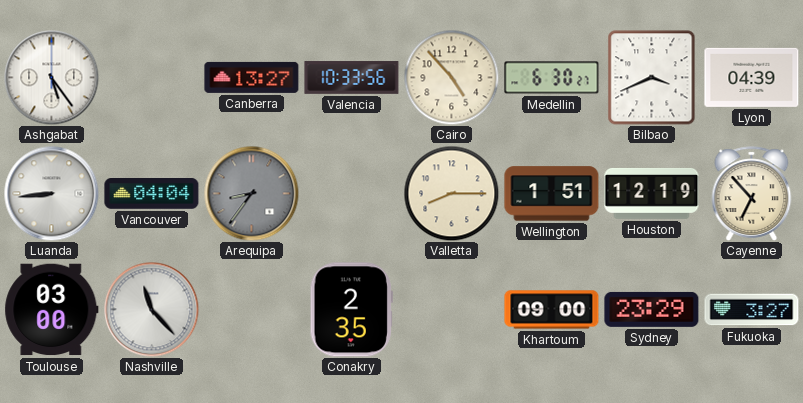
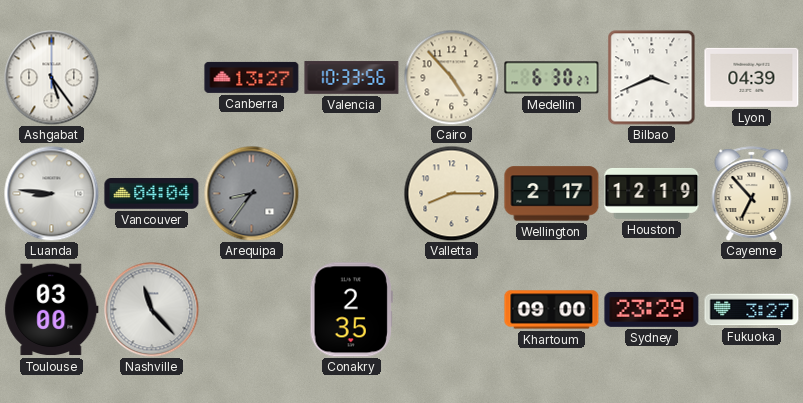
Luanda: 8:44 -> 8:46 (51, 193)
Wellington: 1:51 -> 2:17 (552, 194)
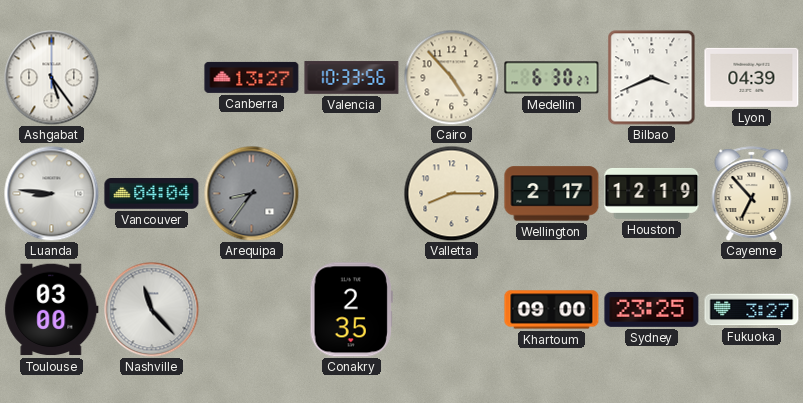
Sydney: 23:29 -> 23:25 (652, 309)
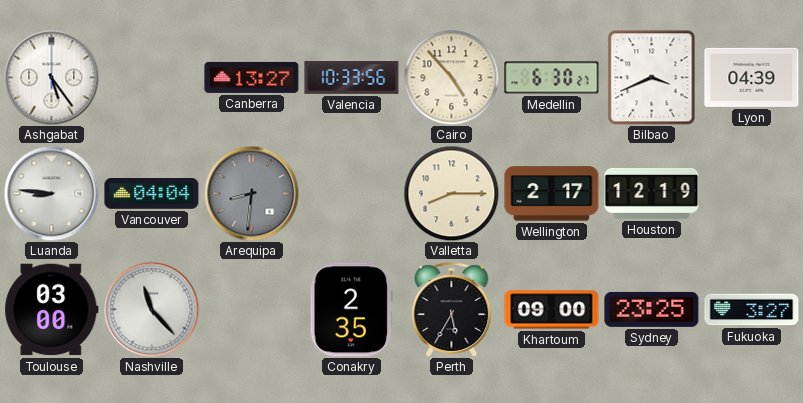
Arequipa: 8:36 -> 8:31 (251, 193)
Cayenne: 6:53 -> none (752, 194)
Perth: none -> 5:35 (452, 310)
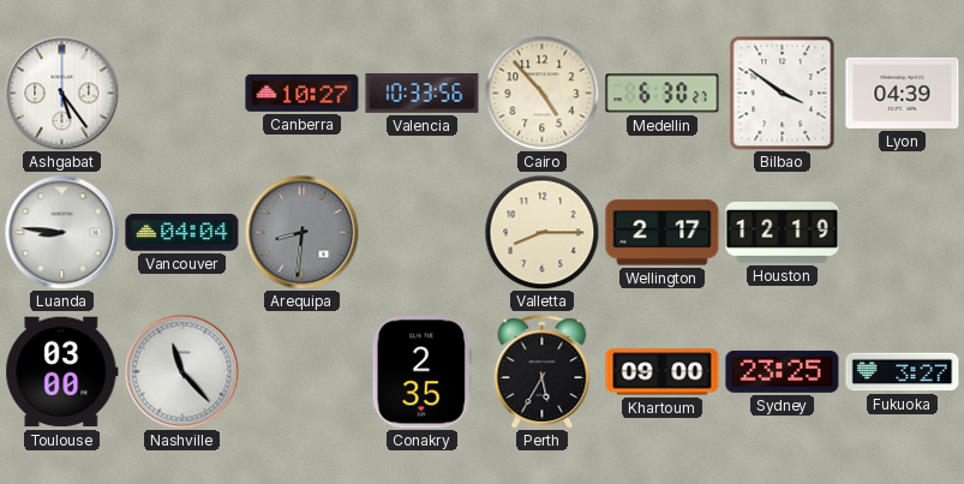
Canberra: 13:27 -> 10:27 (303, 92)
Bilbao: 3:41 -> 3:51 (783, 94)
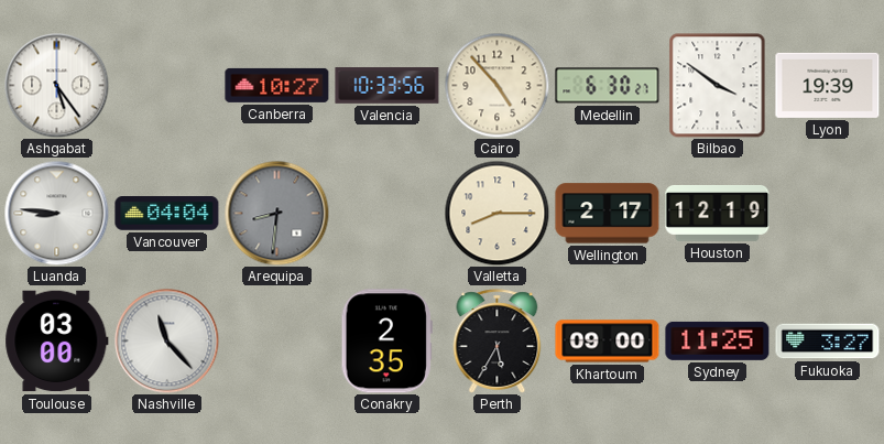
Lyon: 04:39 -> 19:39 (828, 85)
Sydney: 23:25 -> 11:25 (718, 340)
